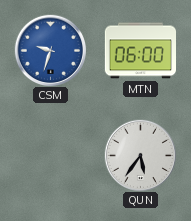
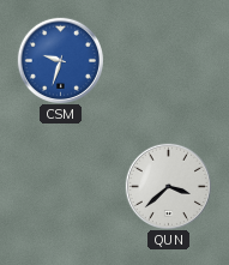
MTN: 06:00 -> none (140, 51)
QUN: 5:36 -> 3:38 (168, 186)
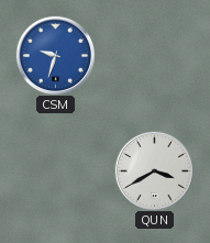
QUN: 3:38 -> 3:40 (154, 170)
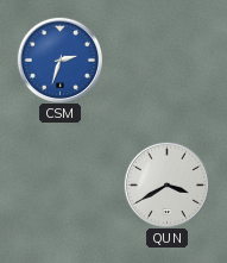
CSM: 9:33 -> 2:33 (59, 60)
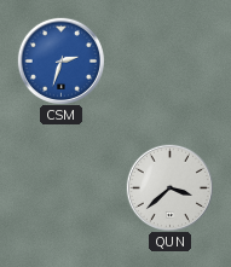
QUN: 3:40 -> 3:38 (169, 187)
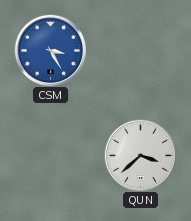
CSM: 2:33 -> 3:25 (50, 50)
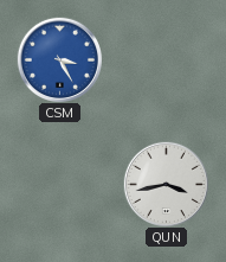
QUN: 3:38 -> 3:43 (166, 184)
